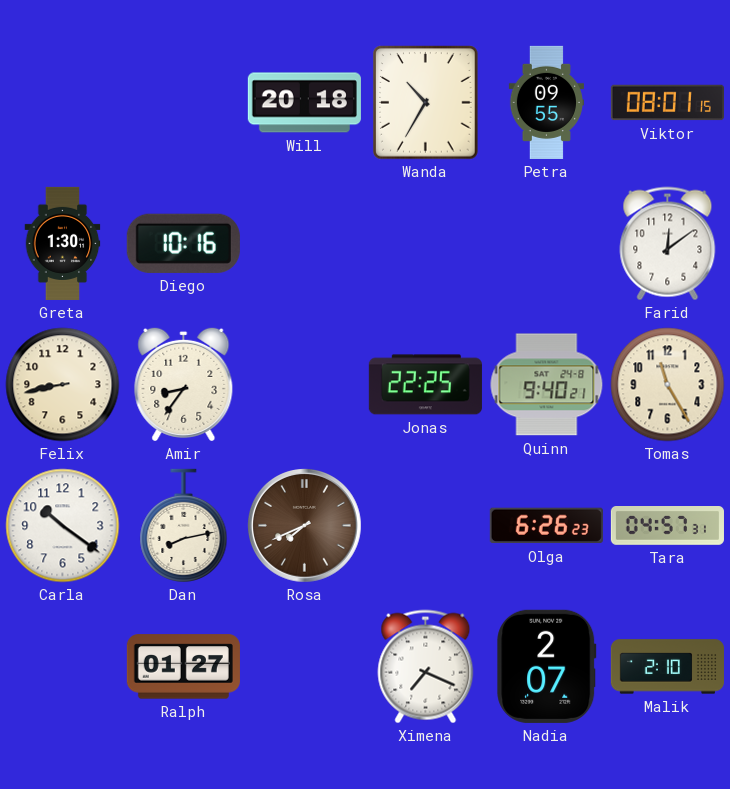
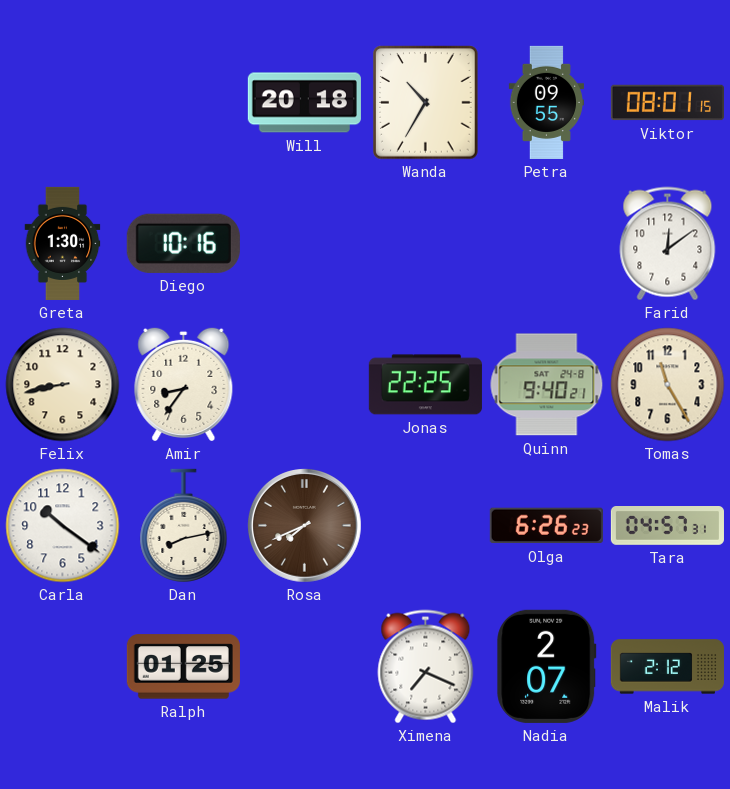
Ralph: 01:27 -> 01:25 (183, 667)
Malik: 2:10 -> 2:12 (667, 667)
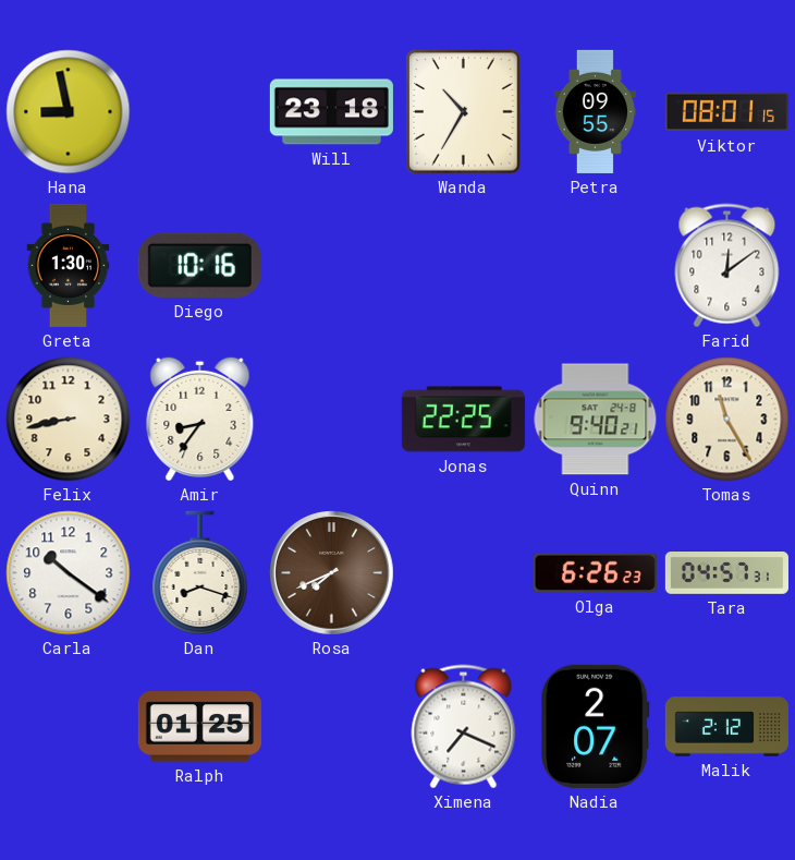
Hana: none -> 8:58 (69, 112)
Will: 20:18 -> 23:18 (331, 112)
Dan: 8:13 -> 8:18 (200, 572)
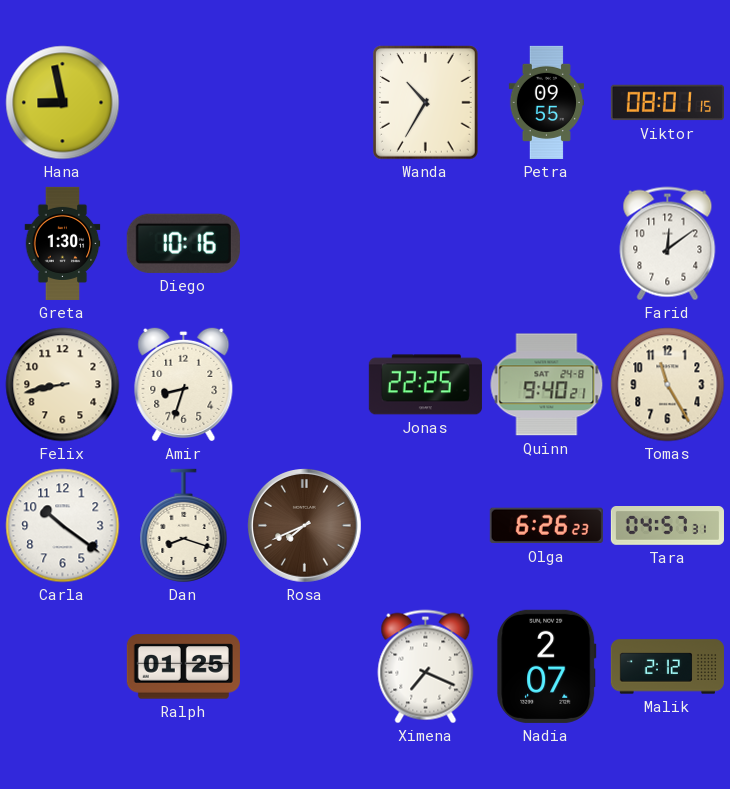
Will: 23:18 -> none (331, 112)
Amir: 8:36 -> 8:33 (184, 384)
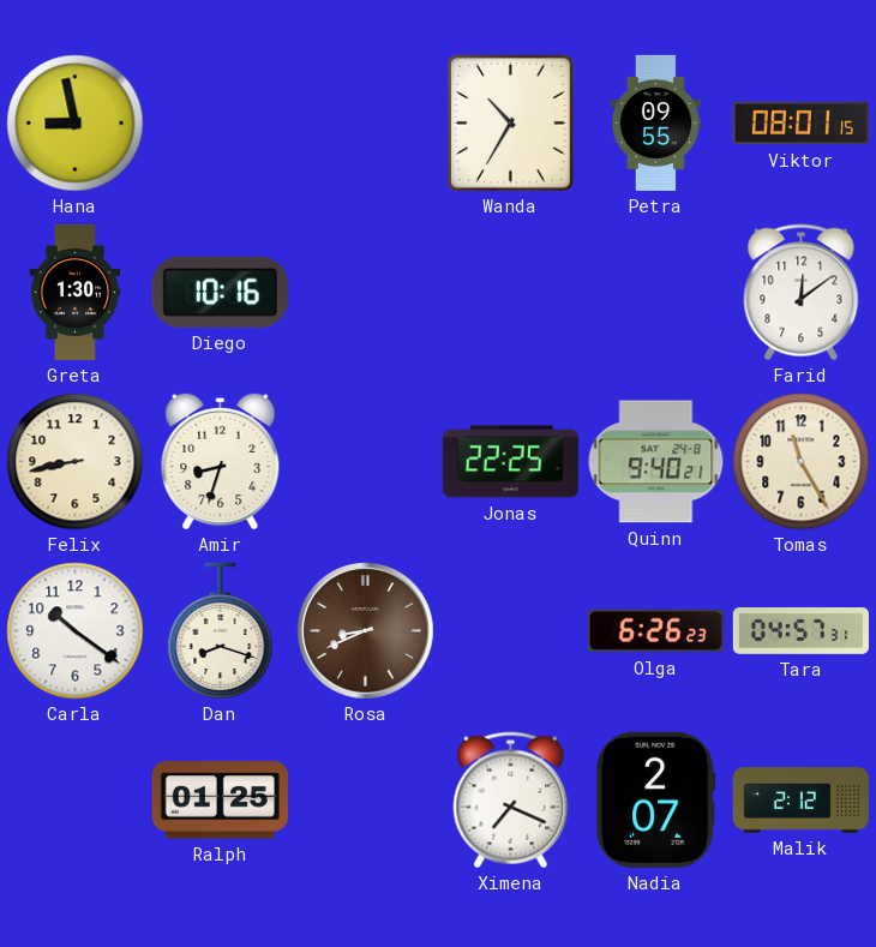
Rosa: 7:41 -> 8:41 (366, 631)
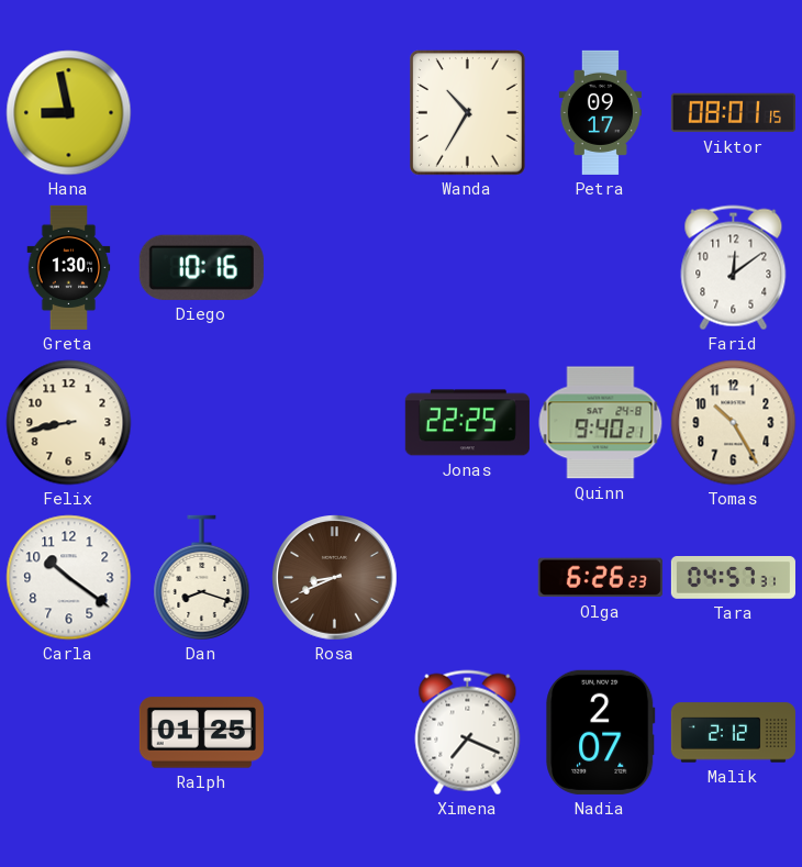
Petra: 09:55 -> 09:17 (600, 112)
Amir: 8:33 -> none (221, 461)
Tomas: 11:25 -> 10:25 (734, 423)
